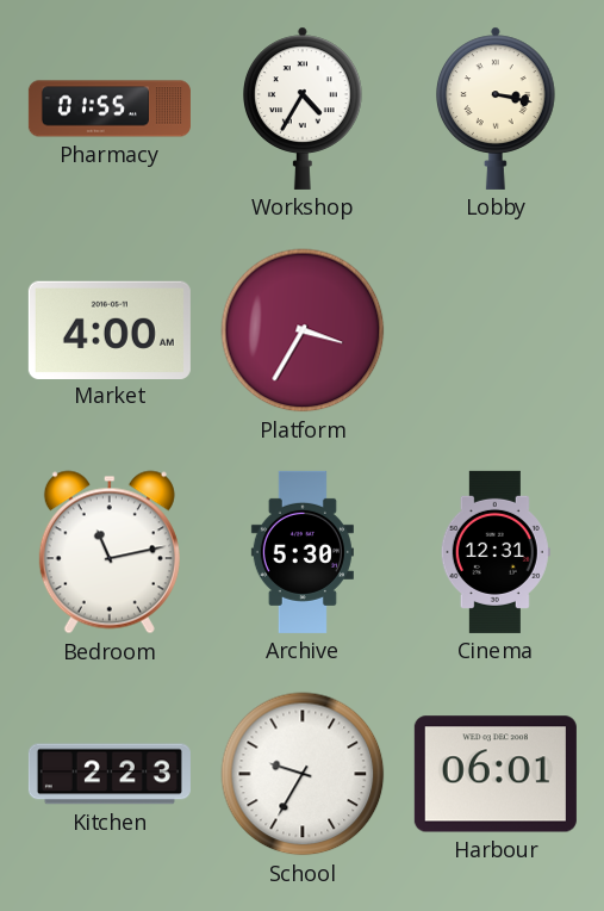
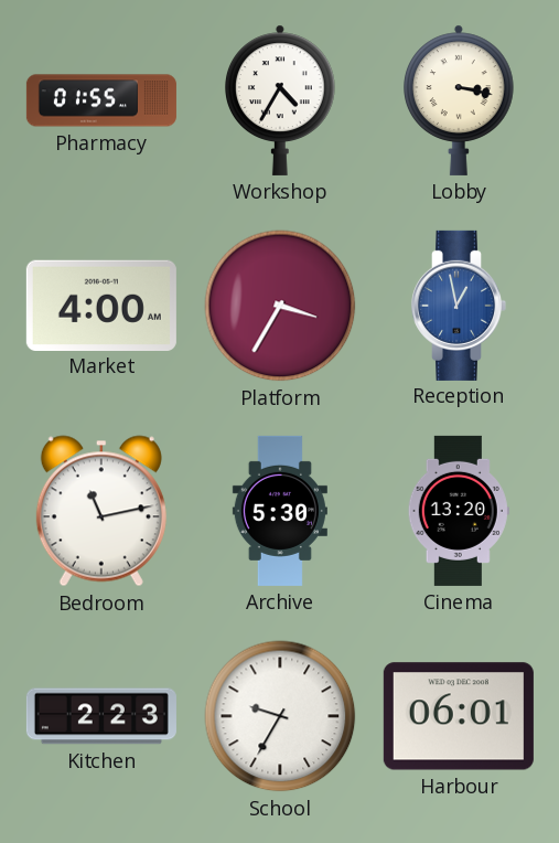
Reception: none -> 12:58 (460, 306)
Cinema: 12:31 -> 13:20 (459, 511)
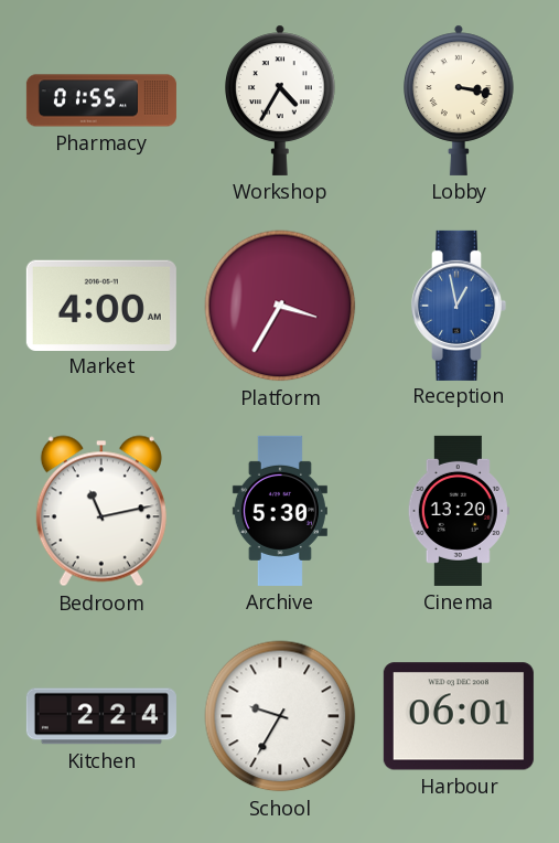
Kitchen: 2:23 -> 2:24 (101, 716)
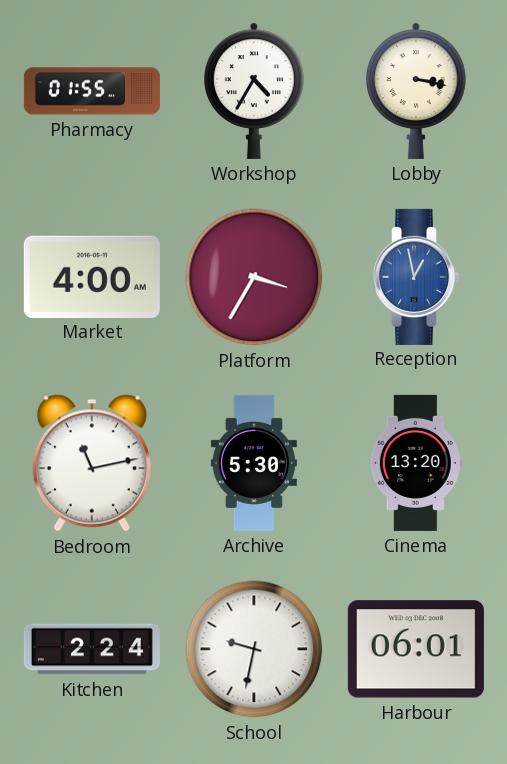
School: 9:35 -> 9:32 (254, 649)
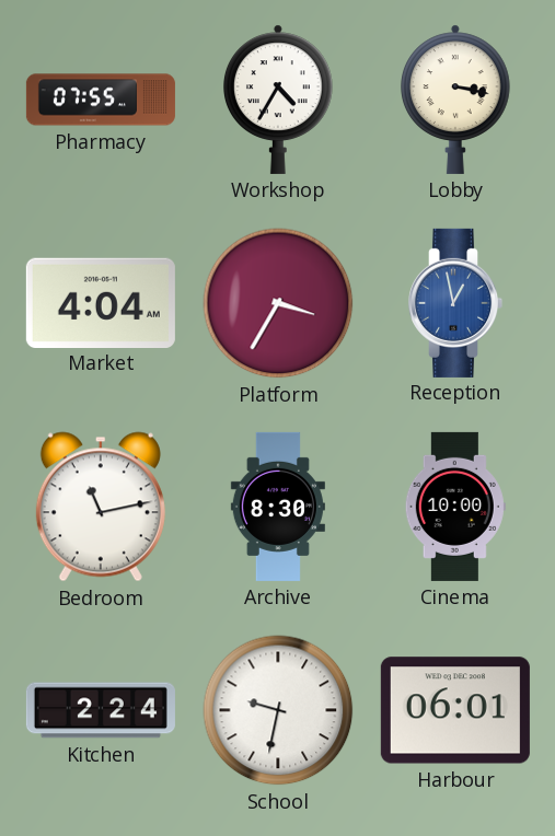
Pharmacy: 01:55 -> 07:55 (101, 100)
Market: 4:00 -> 4:04 (101, 302)
Archive: 5:30 -> 8:30 (278, 507)
Cinema: 13:20 -> 10:00 (455, 507)
